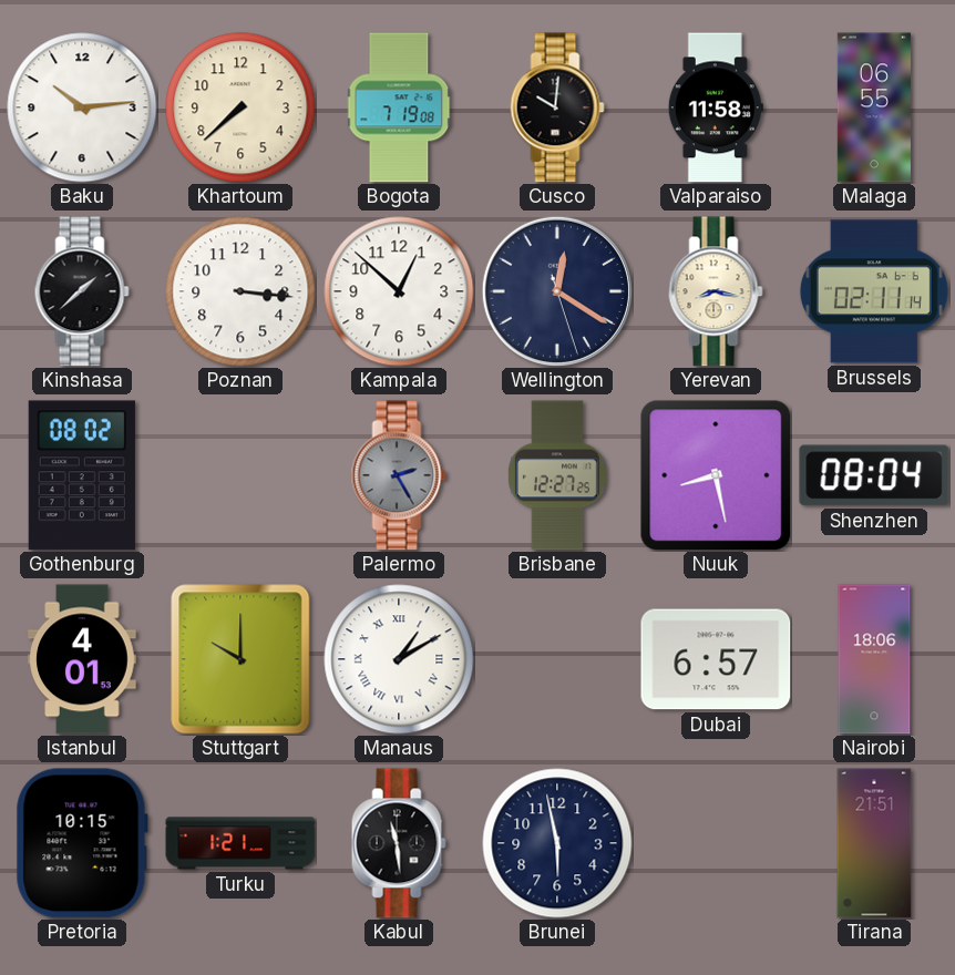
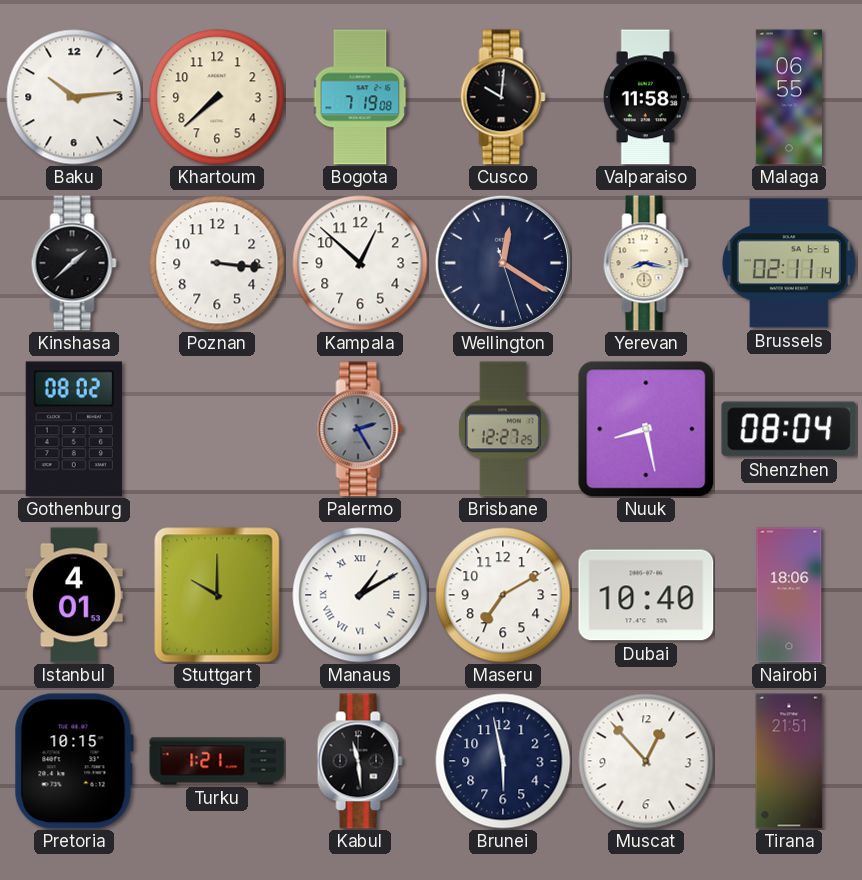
Maseru: none -> 7:10 (503, 595)
Dubai: 6:57 -> 10:40 (646, 595)
Muscat: none -> 12:53 (646, 761)
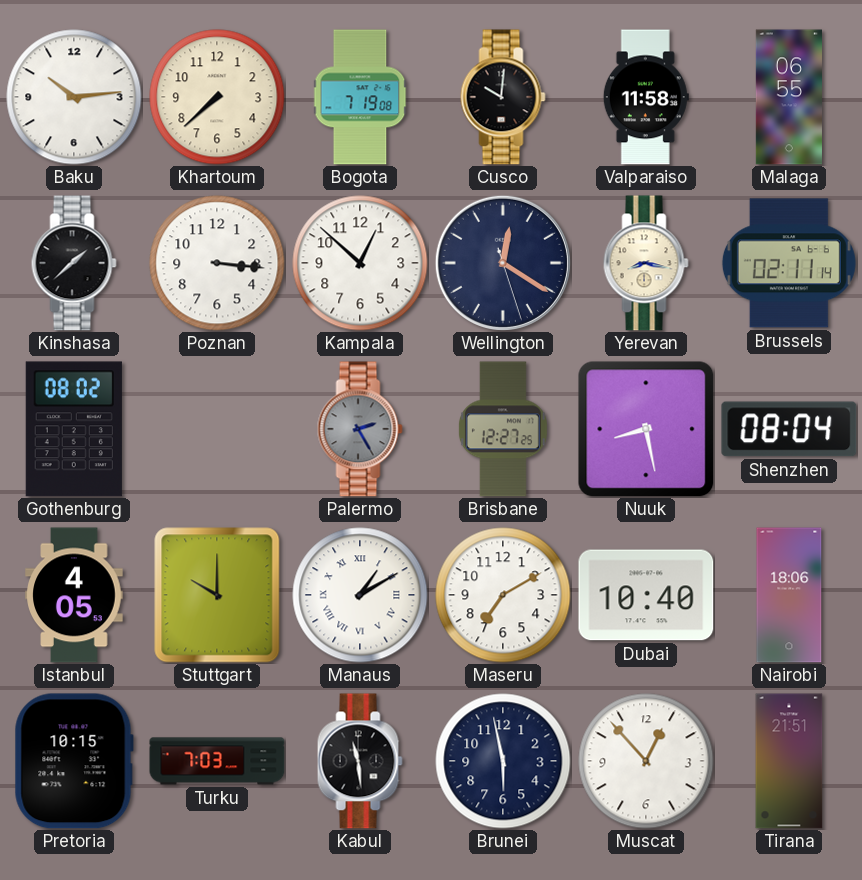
Istanbul: 4:01 -> 4:05 (74, 595)
Turku: 1:21 -> 7:03 (217, 761)
